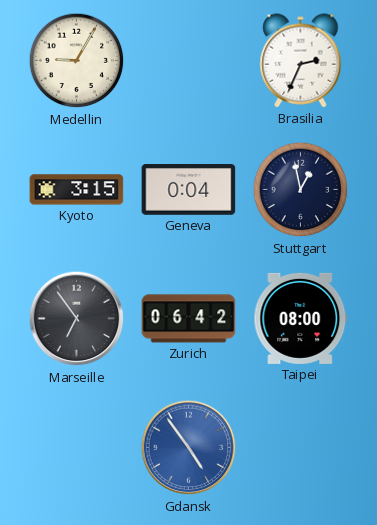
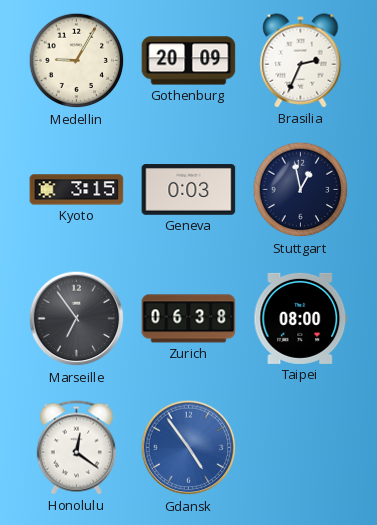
Gothenburg: none -> 20:09 (189, 61)
Geneva: 0:04 -> 0:03 (189, 190)
Zurich: 06:42 -> 06:38 (189, 319)
Honolulu: none -> 12:21 (76, 448)
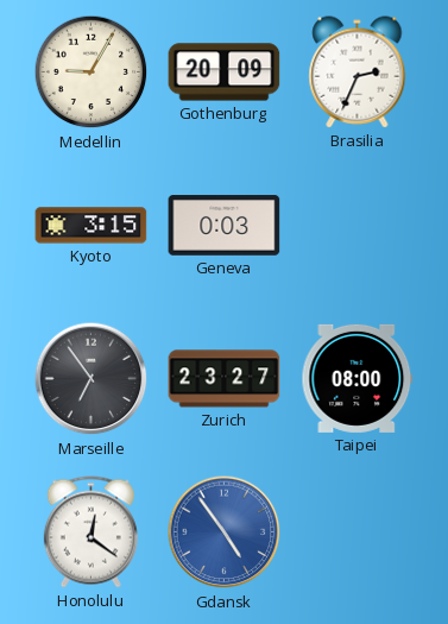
Stuttgart: 12:58 -> none (301, 190)
Zurich: 06:38 -> 23:27 (225, 379)
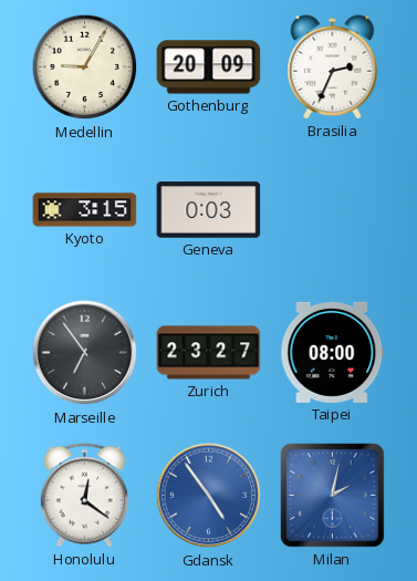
Milan: none -> 2:02 (333, 496)
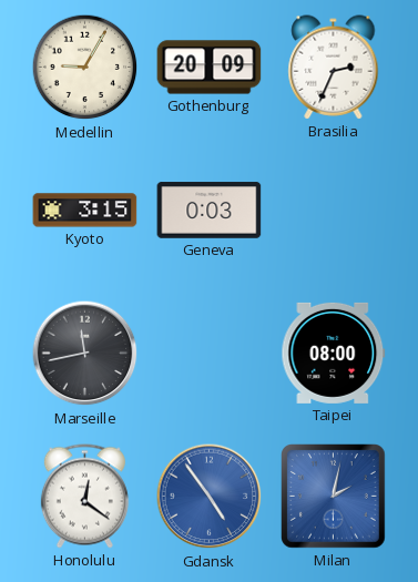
Marseille: 6:54 -> 11:43 (85, 354)
Zurich: 23:27 -> none (209, 353)
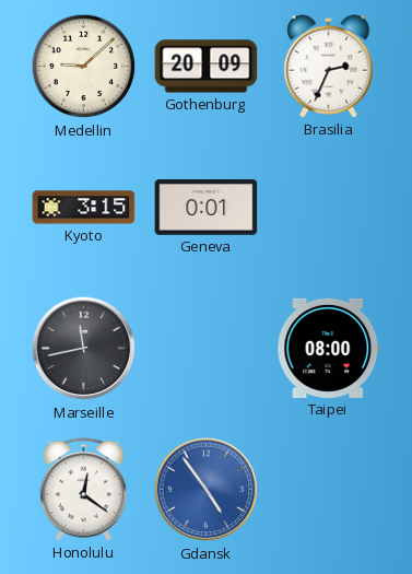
Medellin: 9:05 -> 9:08 (84, 67)
Geneva: 0:03 -> 0:01 (207, 208)
Milan: 2:02 -> none (334, 497)
